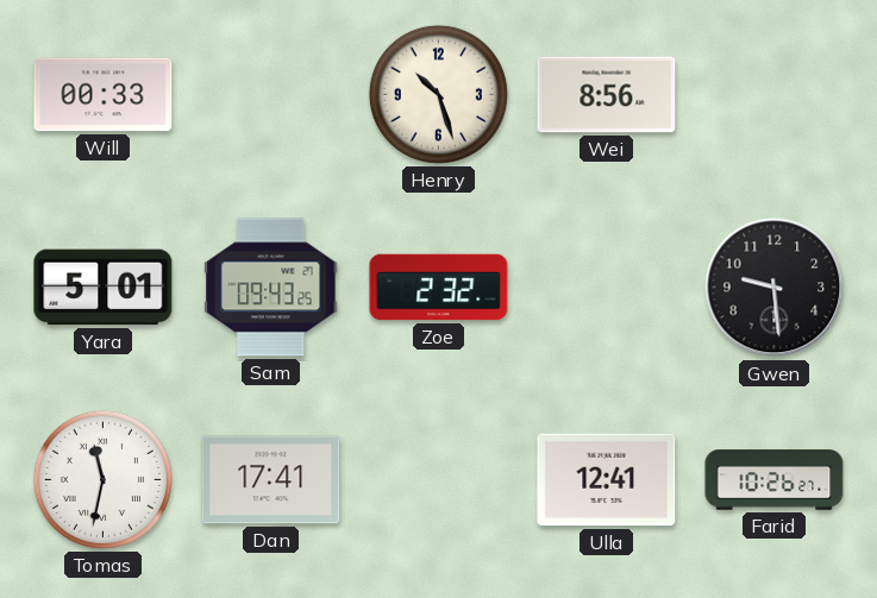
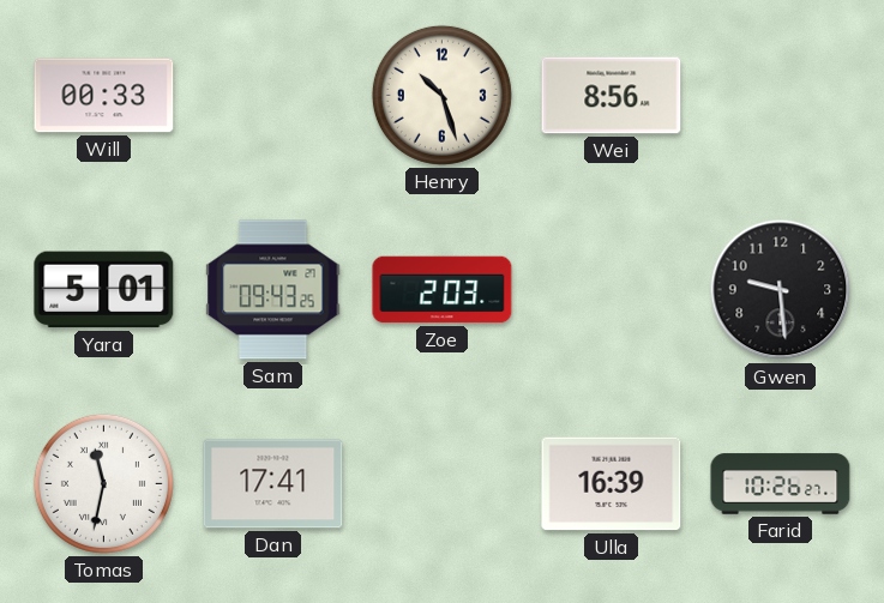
Zoe: 2:32 -> 2:03 (443, 290)
Ulla: 12:41 -> 16:39 (612, 484)
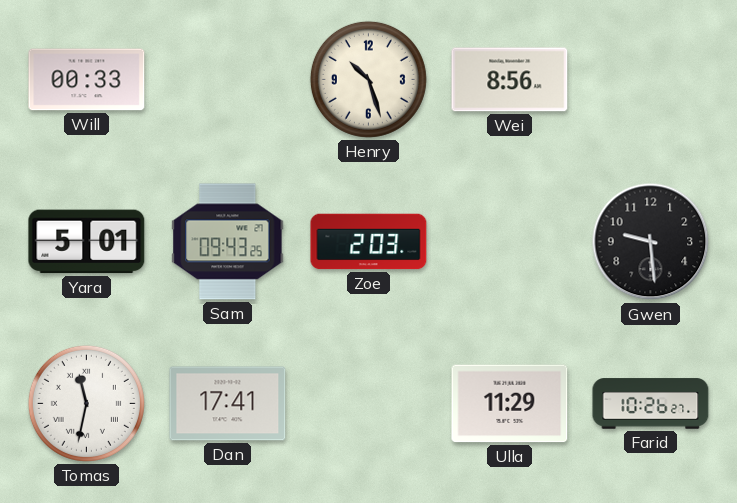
Ulla: 16:39 -> 11:29 (510, 404)
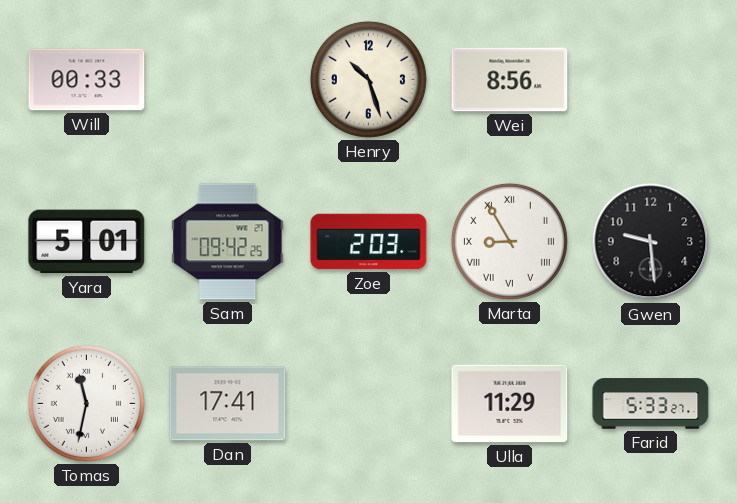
Sam: 09:43 -> 09:42 (228, 242)
Marta: none -> 8:55 (509, 241)
Farid: 10:26 -> 5:33 (651, 404)
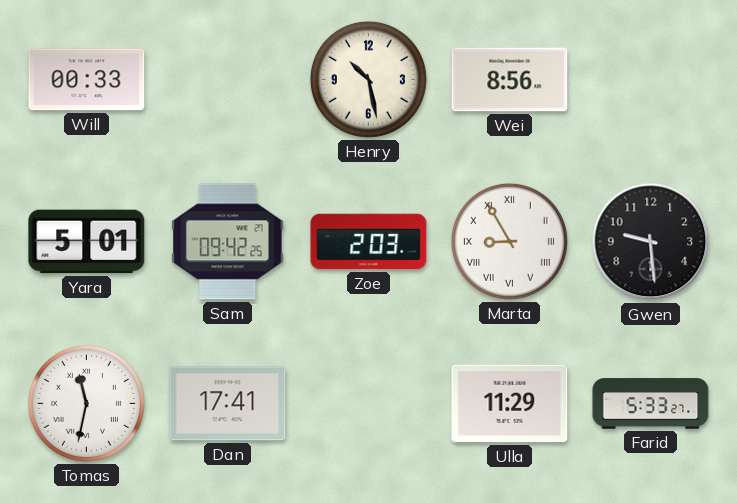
Henry: 10:27 -> 10:28 (368, 79)
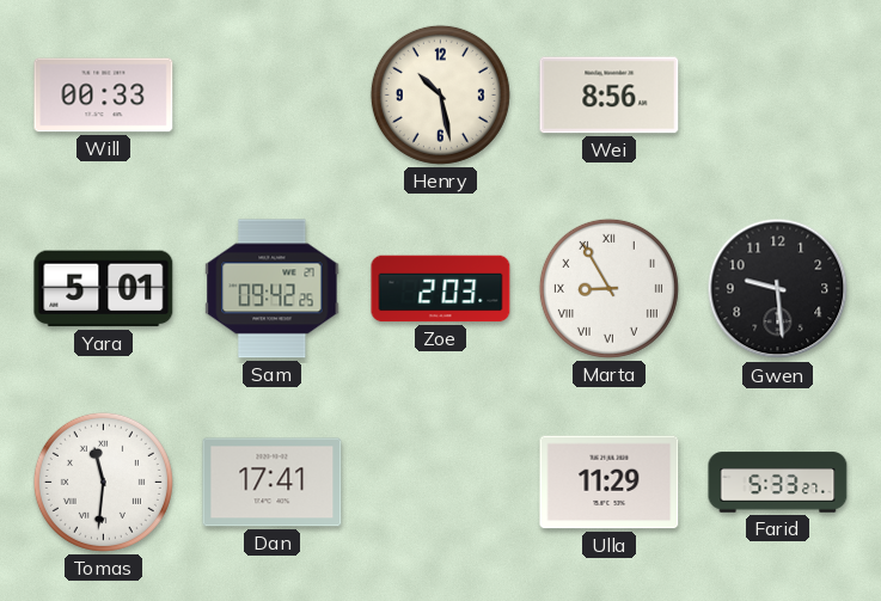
Tomas: 11:32 -> 11:31 (103, 482)
